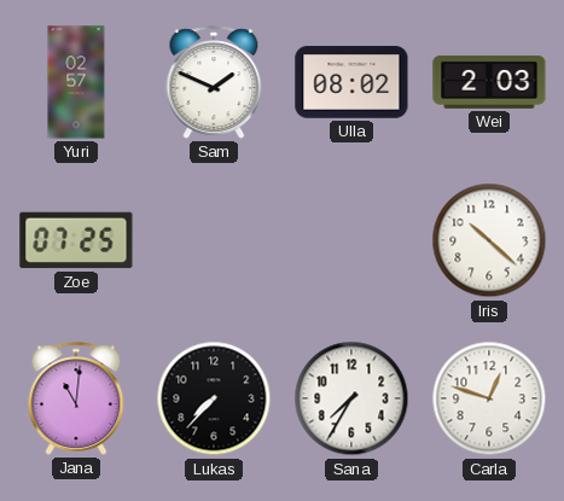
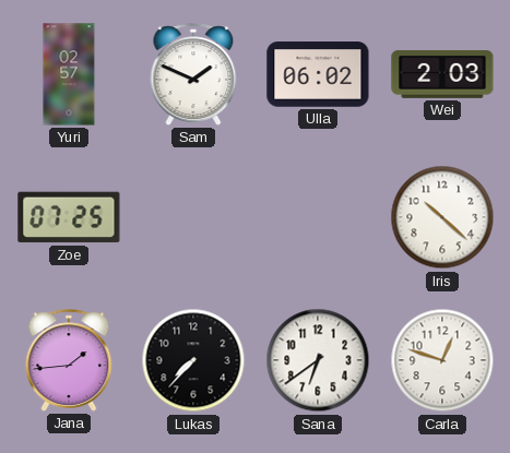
Ulla: 08:02 -> 06:02 (318, 74)
Jana: 11:01 -> 1:44 (69, 360)
Sana: 7:35 -> 6:39 (318, 360)
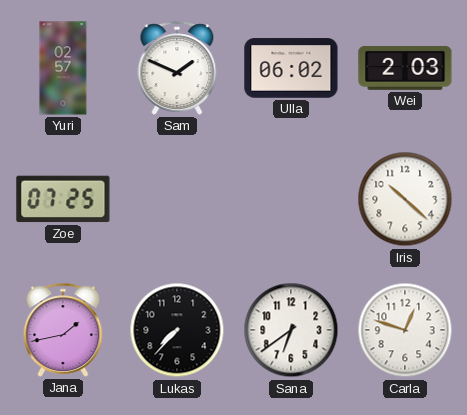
Jana: 1:44 -> 1:43 (63, 330)
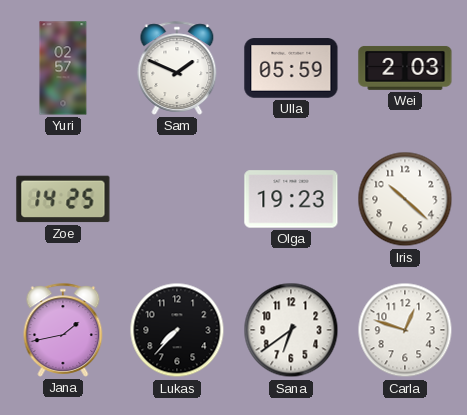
Ulla: 06:02 -> 05:59 (291, 68)
Zoe: 07:25 -> 14:25 (63, 199)
Olga: none -> 19:23 (291, 199)
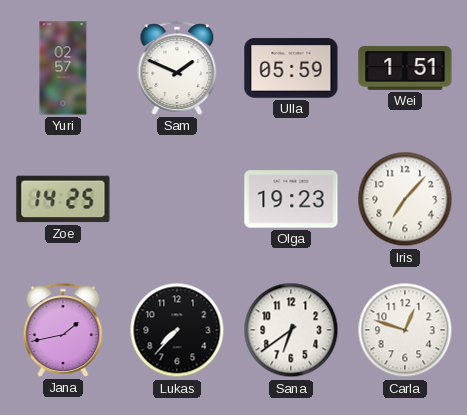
Wei: 2:03 -> 1:51 (405, 68)
Iris: 10:22 -> 7:07 (405, 199)
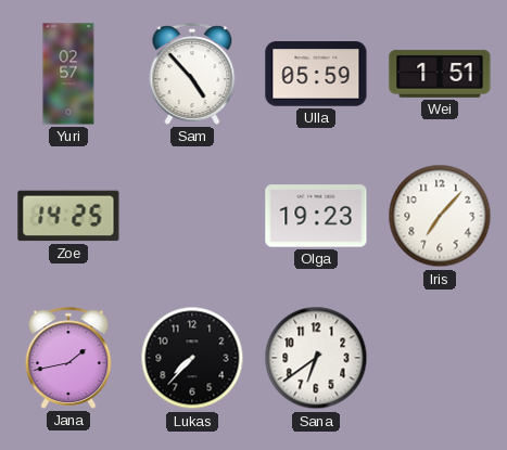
Sam: 1:49 -> 4:53 (192, 74)
Carla: 12:48 -> none (405, 330)
